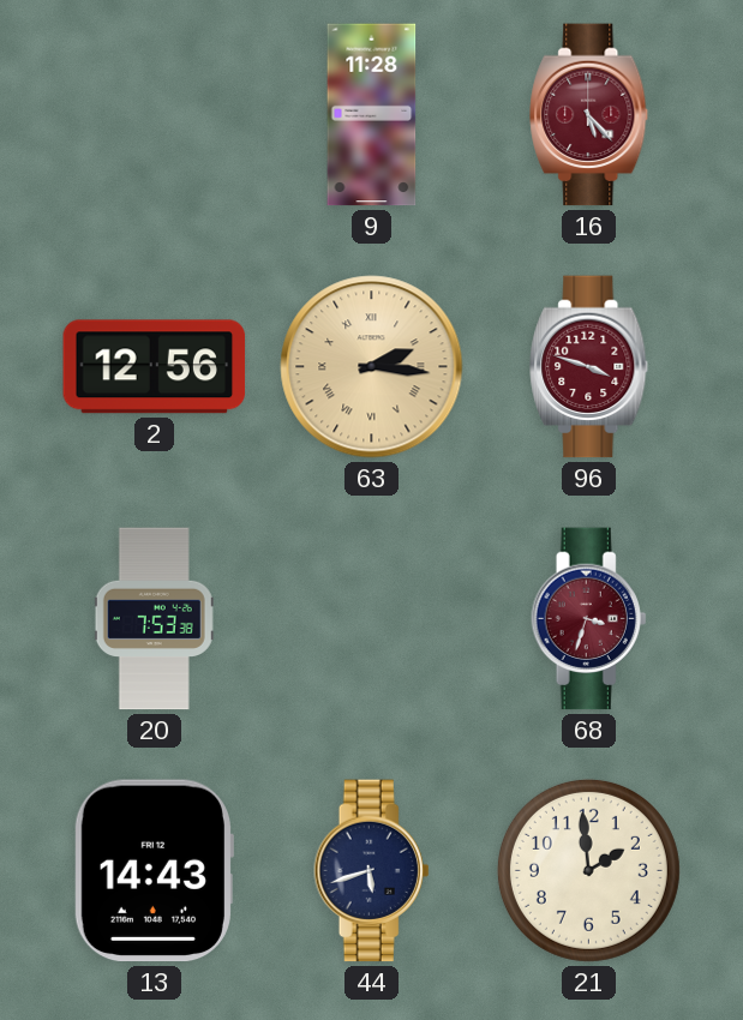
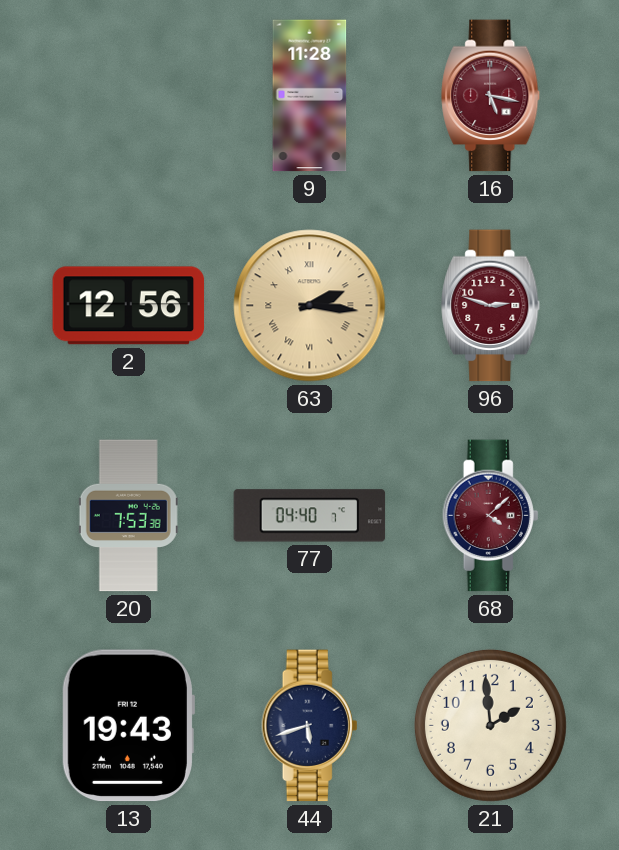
16: 5:23 -> 5:17 (491, 96)
96: 3:48 -> 2:48 (491, 306)
77: none -> 04:40 (310, 516)
68: 3:33 -> 4:08 (491, 516)
13: 14:43 -> 19:43 (128, 726)
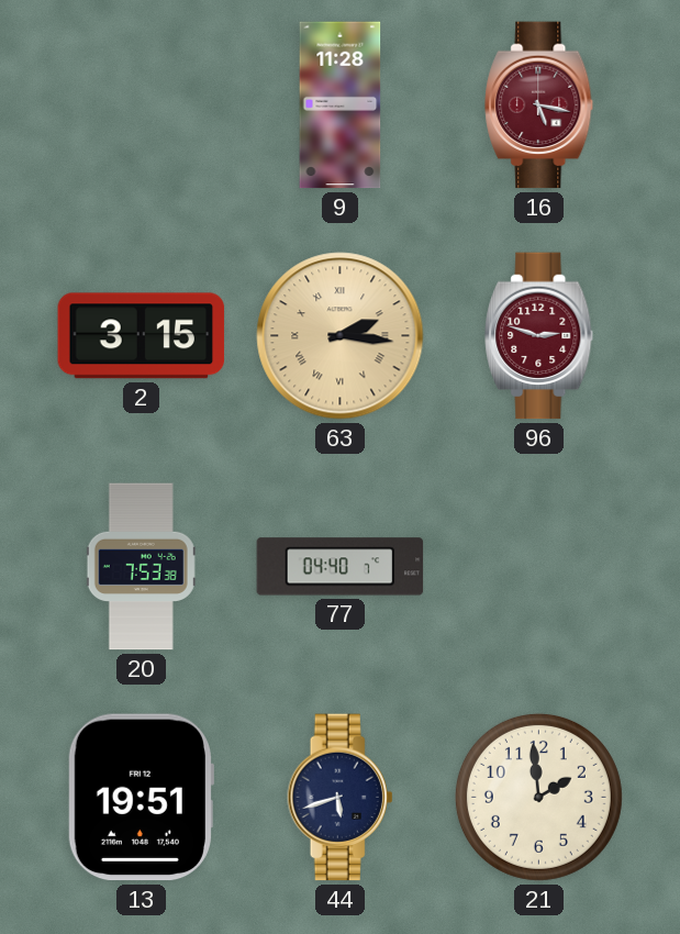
2: 12:56 -> 3:15 (142, 336)
68: 4:08 -> none (491, 516)
13: 19:43 -> 19:51 (141, 798)
